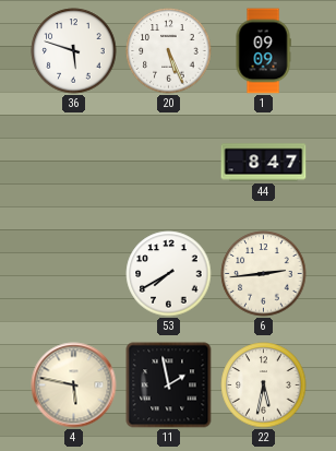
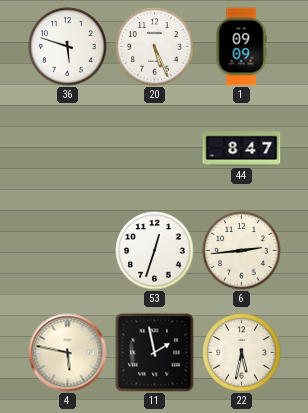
53: 7:40 -> 12:33 (155, 251)
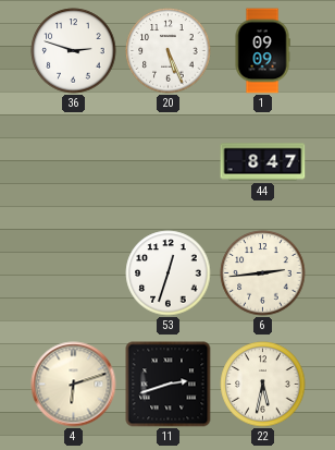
36: 5:48 -> 2:48 (74, 51)
4: 5:47 -> 6:12 (74, 385)
11: 1:58 -> 2:42 (169, 385)
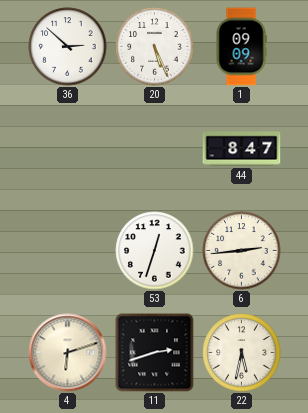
36: 2:48 -> 2:52 (68, 47)
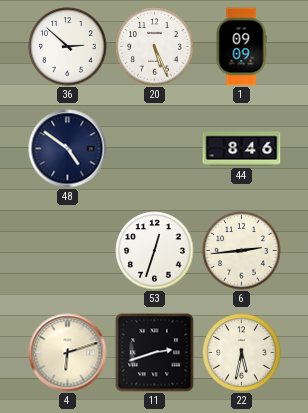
48: none -> 4:51 (68, 149)
44: 8:47 -> 8:46 (242, 149)
